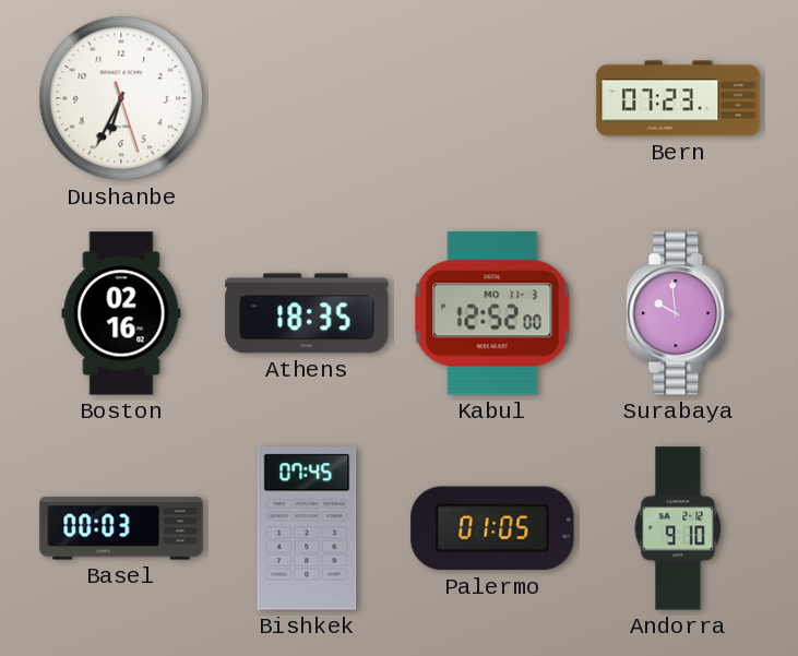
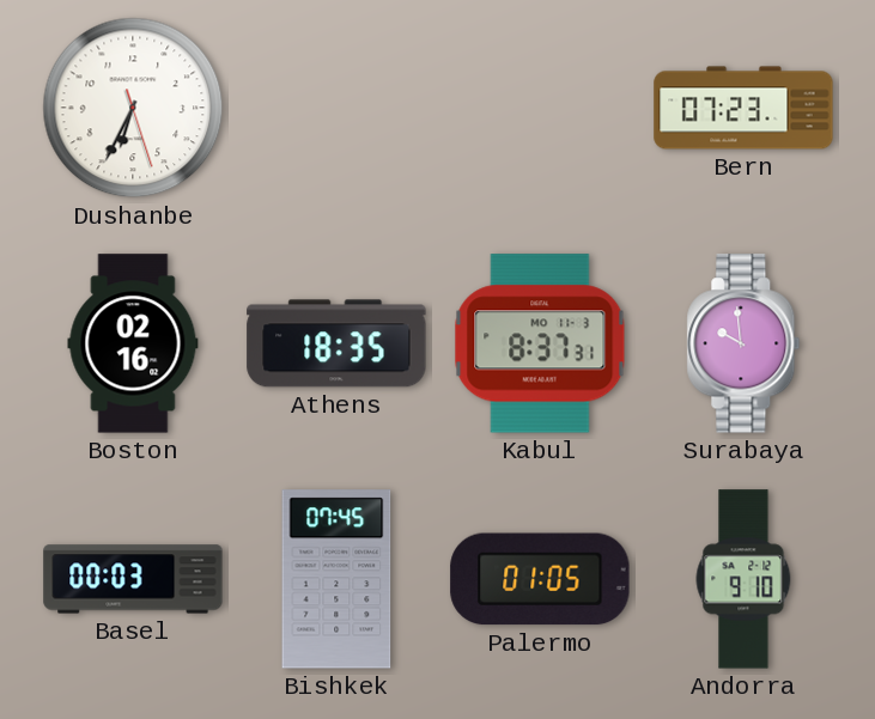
Kabul: 12:52 -> 8:37 (540, 343)
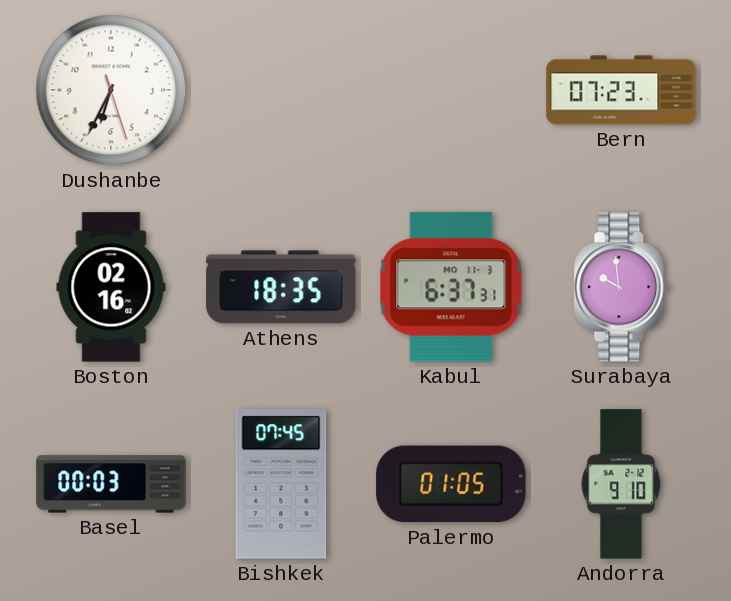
Kabul: 8:37 -> 6:37 (451, 287)
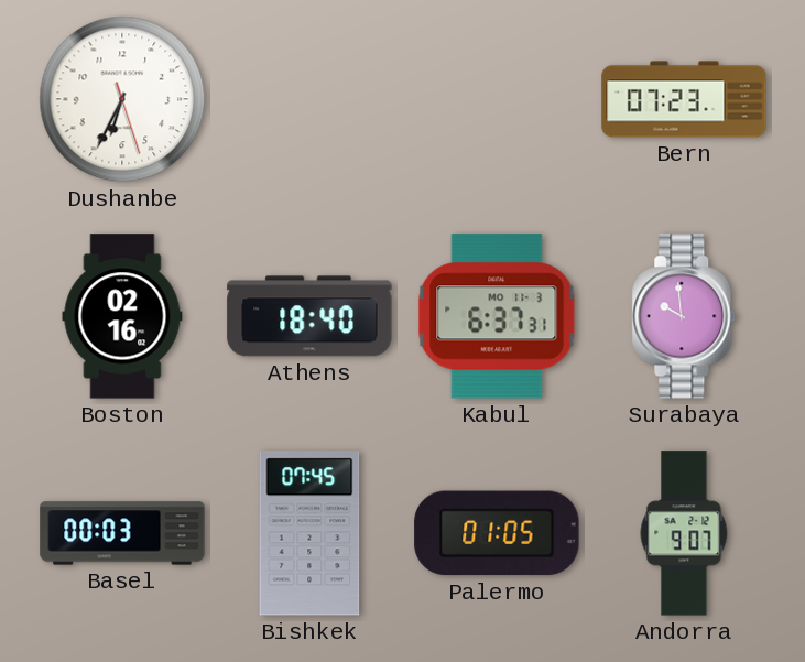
Athens: 18:35 -> 18:40 (309, 316)
Andorra: 9:10 -> 9:07 (684, 533)
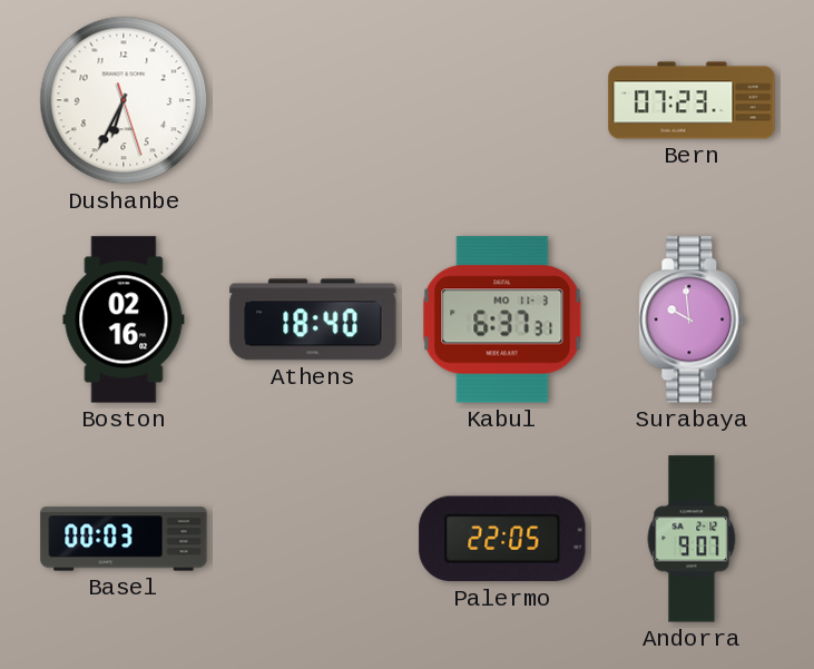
Bishkek: 07:45 -> none (309, 533)
Palermo: 01:05 -> 22:05 (502, 539)
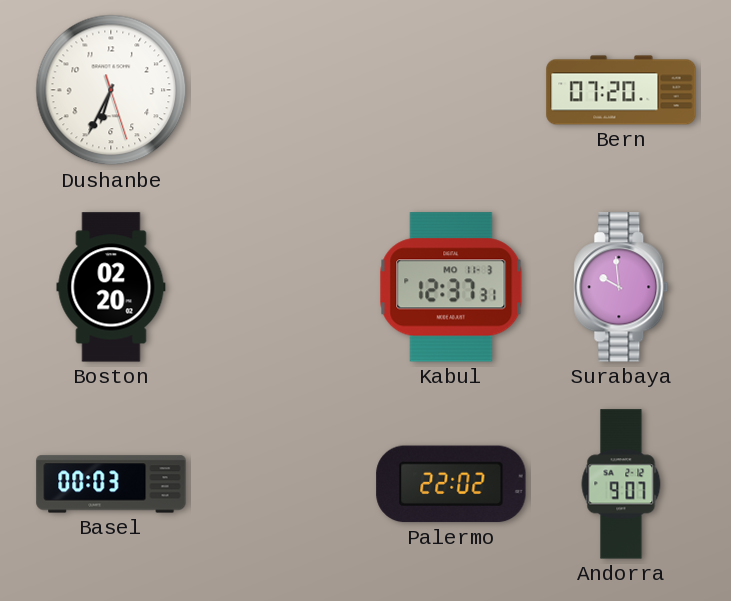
Bern: 07:23 -> 07:20 (621, 90)
Boston: 02:16 -> 02:20 (111, 287)
Athens: 18:40 -> none (313, 319)
Kabul: 6:37 -> 12:37 (451, 287)
Palermo: 22:05 -> 22:02 (451, 484)
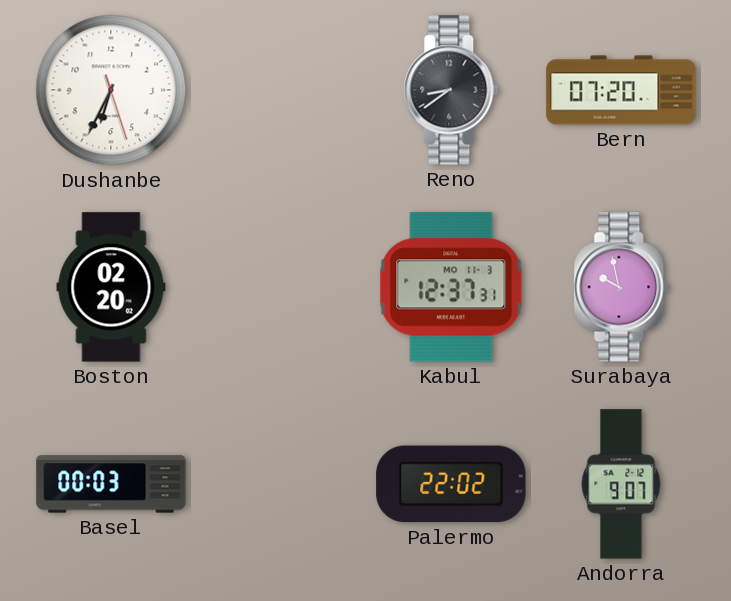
Reno: none -> 8:39 (451, 90)
Surabaya: 9:59 -> 9:58 (621, 287)
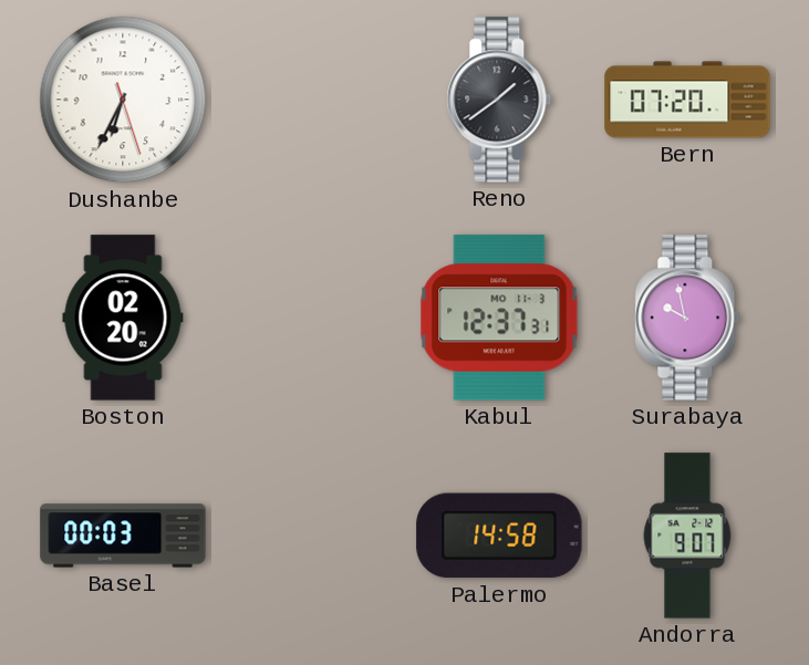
Reno: 8:39 -> 1:39 (499, 100)
Palermo: 22:02 -> 14:58 (499, 536)
